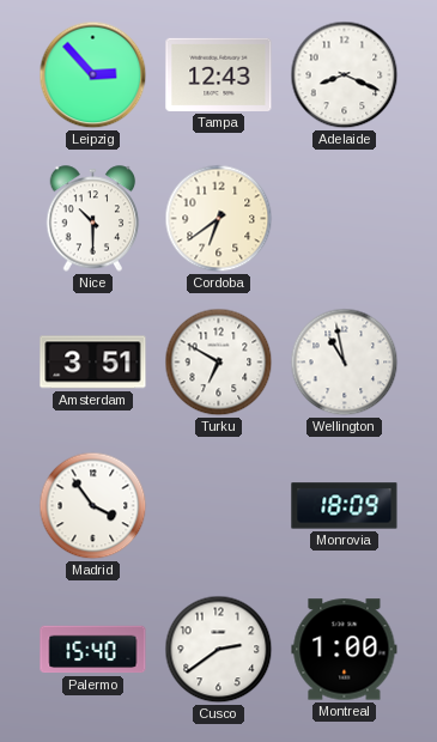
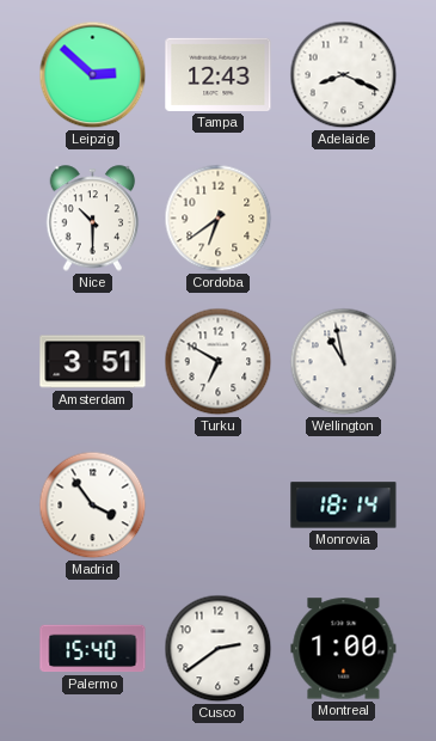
Leipzig: 2:53 -> 2:52 (93, 75)
Monrovia: 18:09 -> 18:14 (344, 506)
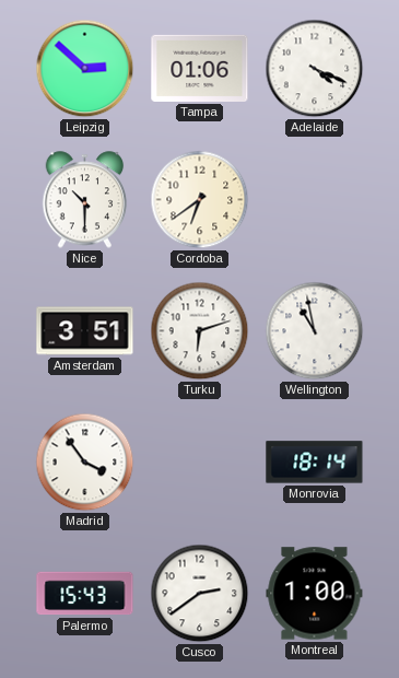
Tampa: 12:43 -> 01:06 (200, 68)
Adelaide: 8:19 -> 4:19 (315, 69)
Turku: 6:50 -> 6:12 (200, 331)
Palermo: 15:40 -> 15:43 (85, 594)
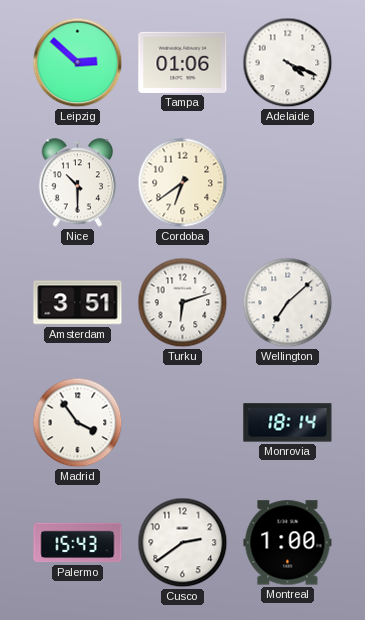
Wellington: 10:58 -> 7:08 (288, 303)
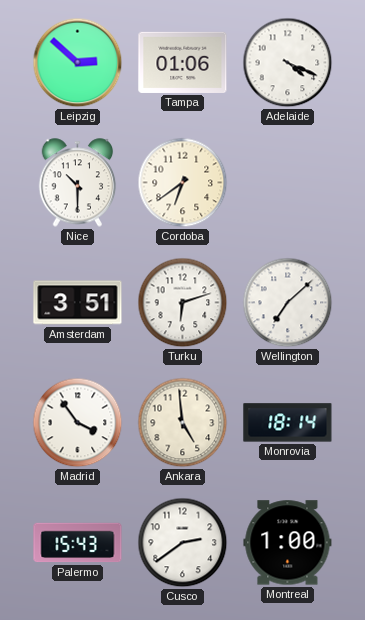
Ankara: none -> 4:59 (183, 423)
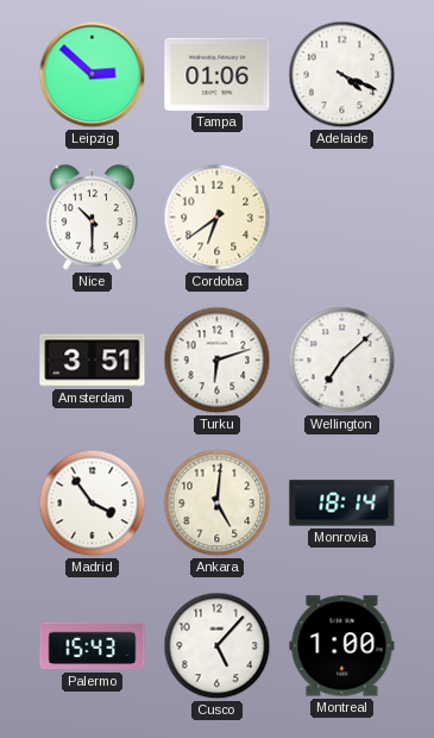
Ankara: 4:59 -> 5:01 (218, 504)
Cusco: 2:39 -> 5:07 (218, 646)
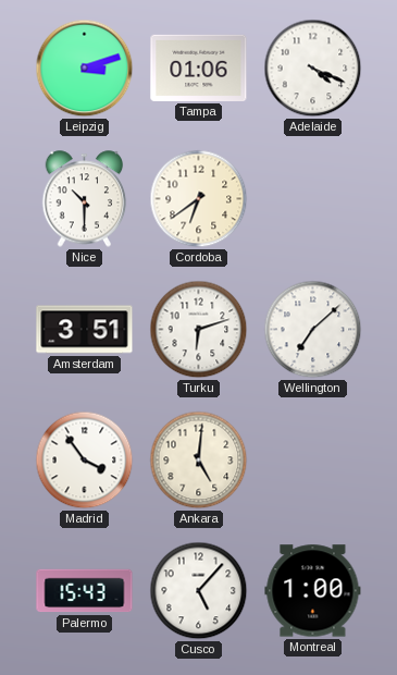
Leipzig: 2:52 -> 3:12 (85, 69)
Monrovia: 18:14 -> none (342, 504)
